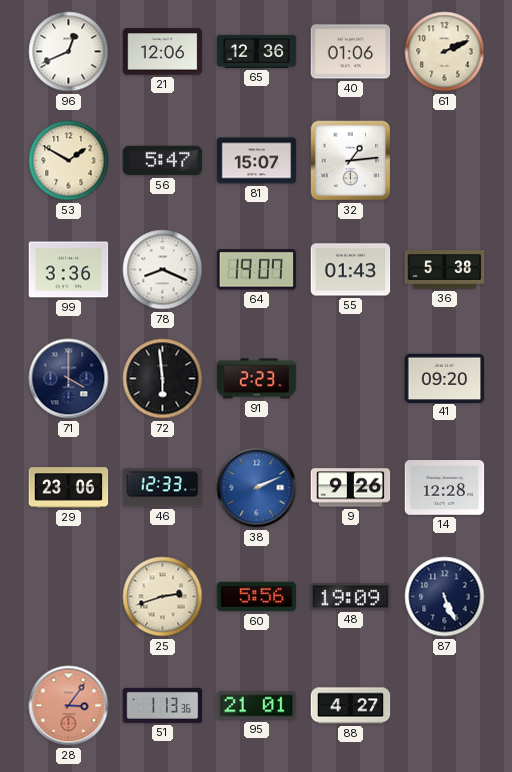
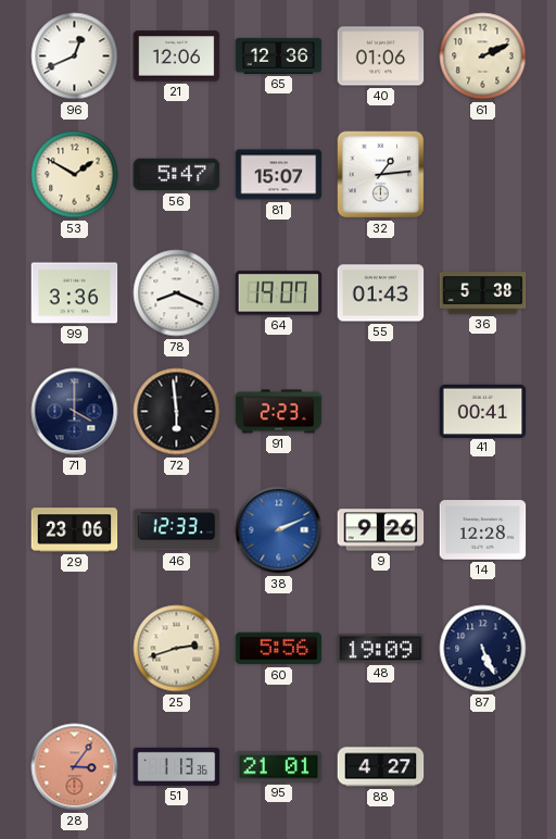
41: 09:20 -> 00:41 (483, 411)
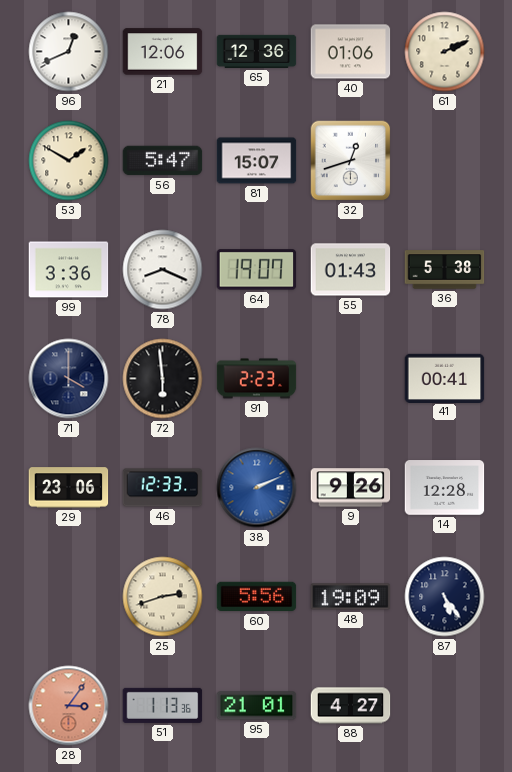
32: 1:14 -> 12:42 (351, 161)
87: 5:26 -> 5:24 (445, 597)
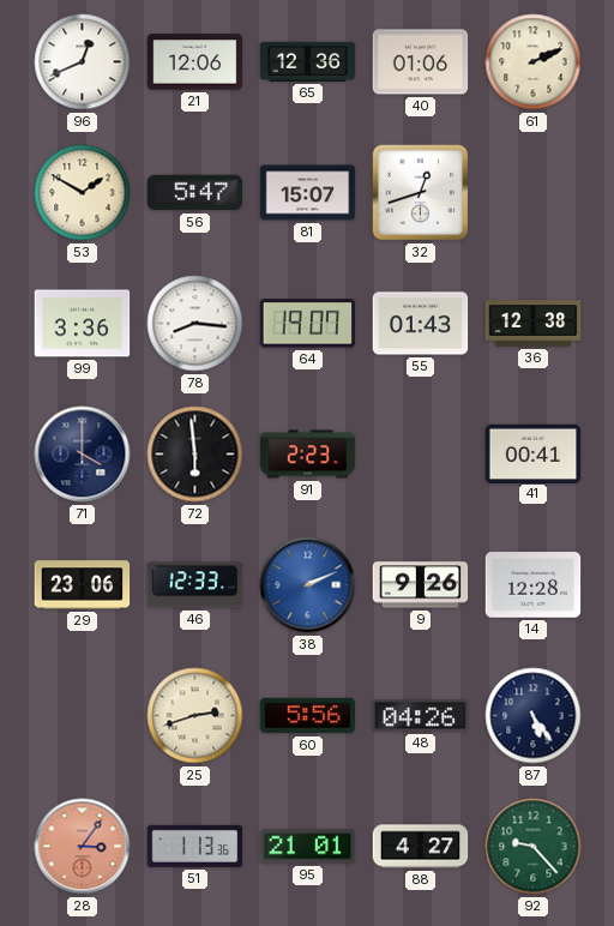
78: 8:19 -> 8:16 (195, 324)
36: 5:38 -> 12:38 (534, 324)
48: 19:09 -> 04:26 (421, 716)
92: none -> 9:23 (534, 847)
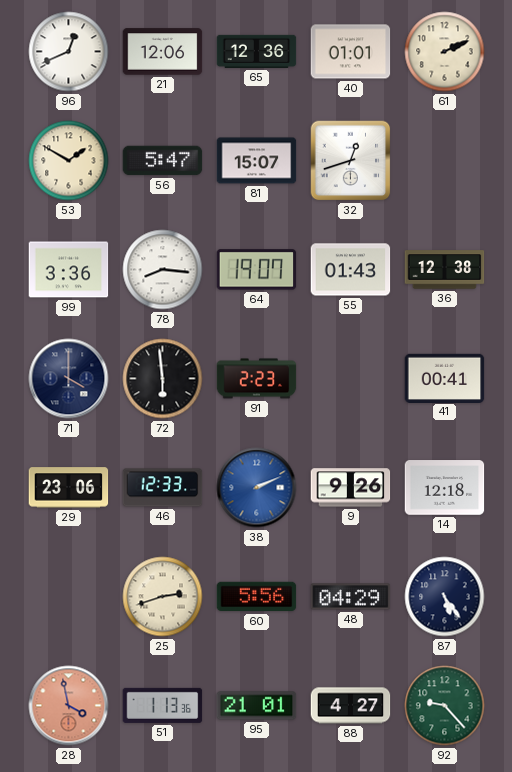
40: 01:06 -> 01:01 (351, 52)
14: 12:28 -> 12:18 (445, 488)
48: 04:26 -> 04:29 (351, 597)
28: 3:06 -> 3:58 (69, 706)
